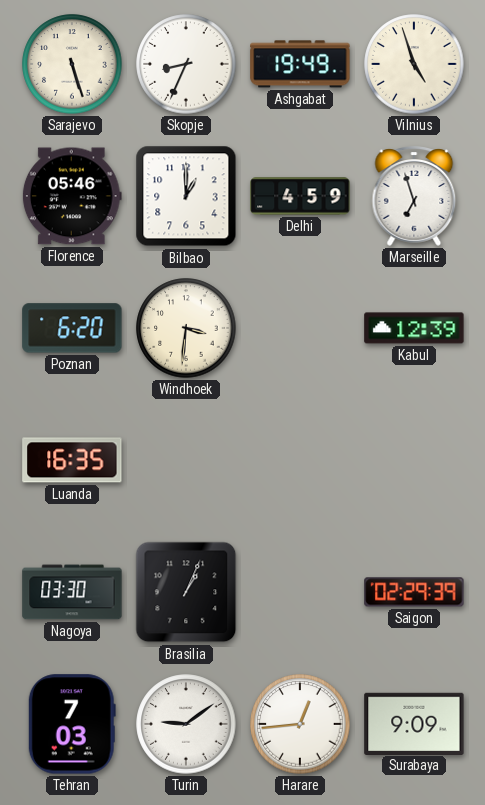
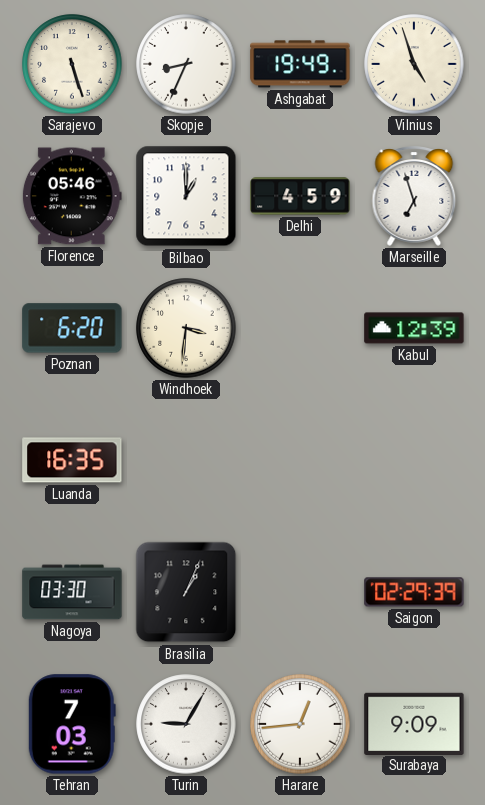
Turin: 9:09 -> 9:05 (186, 724)
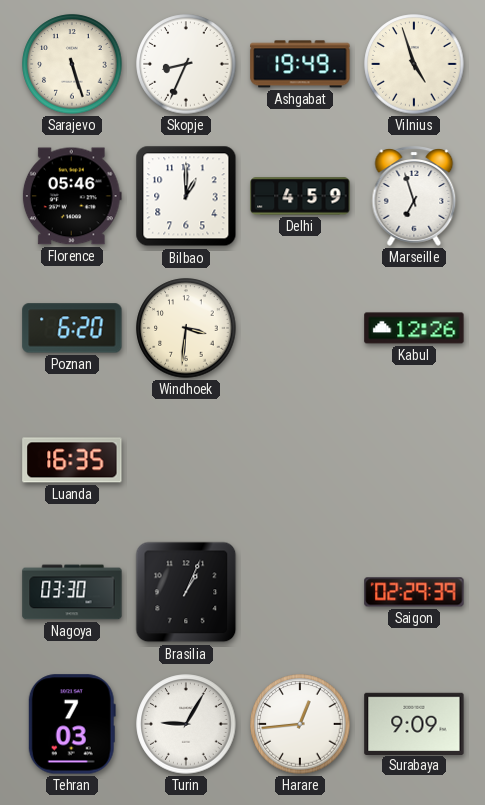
Kabul: 12:39 -> 12:26 (414, 328)
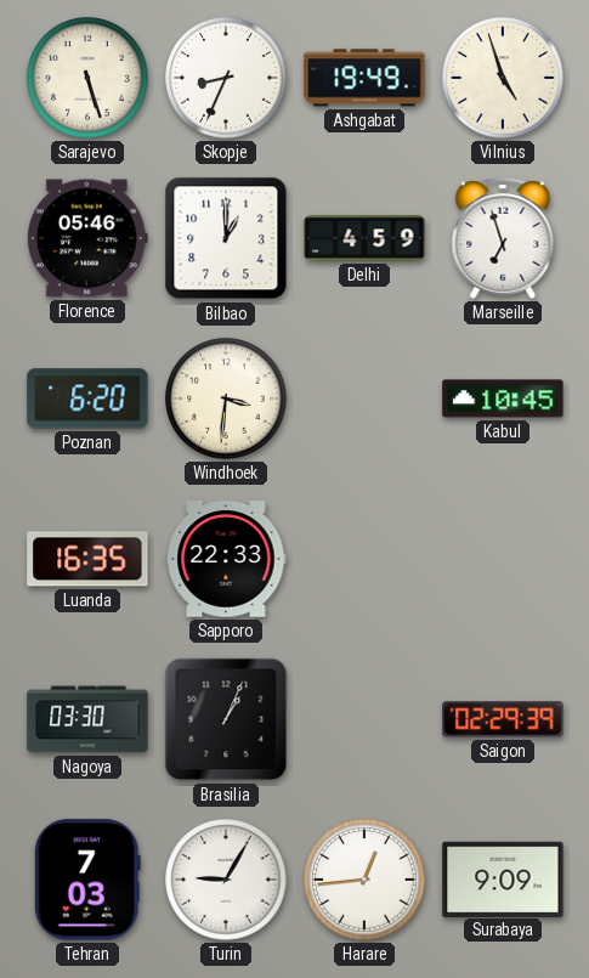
Kabul: 12:26 -> 10:45 (503, 398)
Sapporo: none -> 22:33 (226, 559)
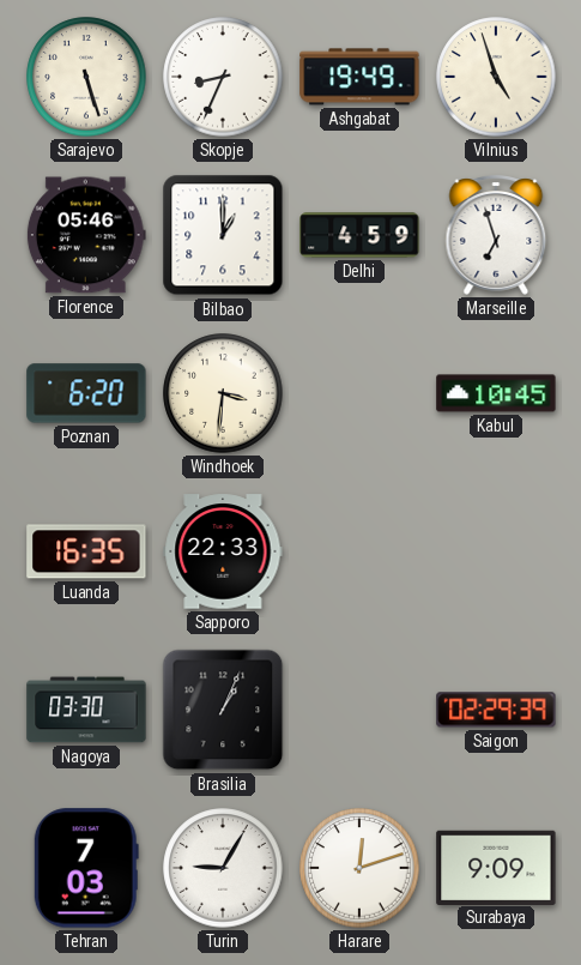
Harare: 12:44 -> 12:12 (359, 868)
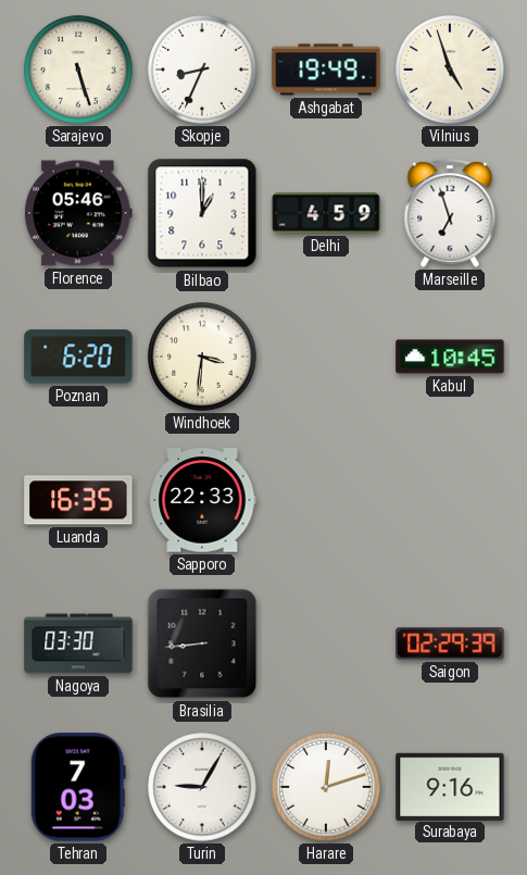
Brasilia: 1:04 -> 8:44 (202, 643)
Surabaya: 9:09 -> 9:16 (450, 786)
